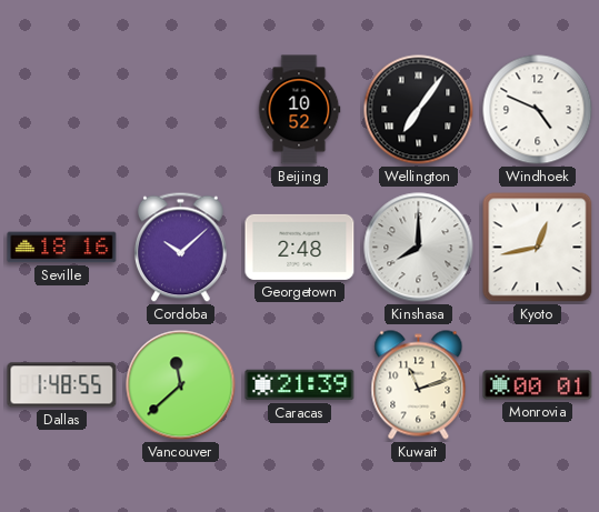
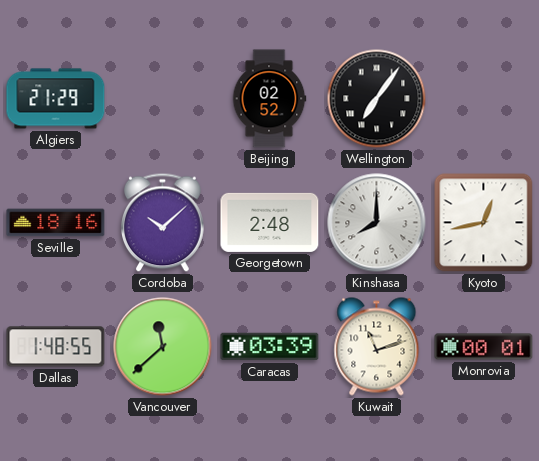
Algiers: none -> 21:29 (56, 99)
Beijing: 10:52 -> 02:52 (269, 99)
Windhoek: 4:49 -> none (538, 110)
Caracas: 21:39 -> 03:39 (270, 347)
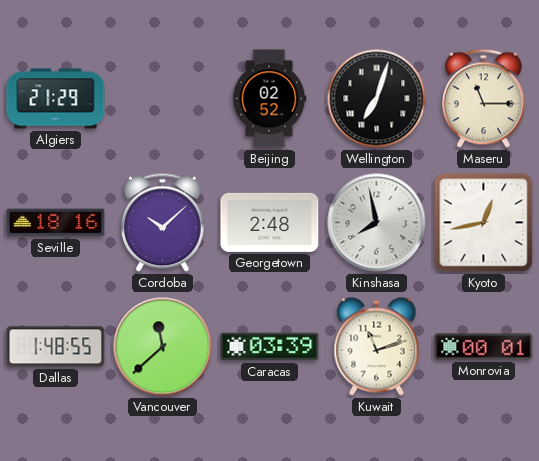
Wellington: 7:06 -> 7:03 (377, 99)
Maseru: none -> 11:15 (484, 99)
Kinshasa: 8:00 -> 7:58 (377, 223)
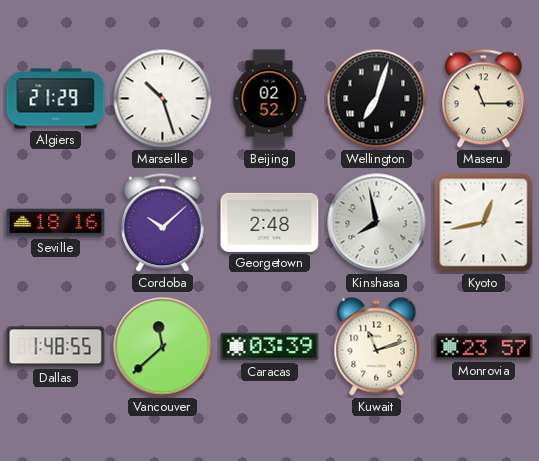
Marseille: none -> 10:27 (163, 99)
Monrovia: 00:01 -> 23:57 (484, 347)
